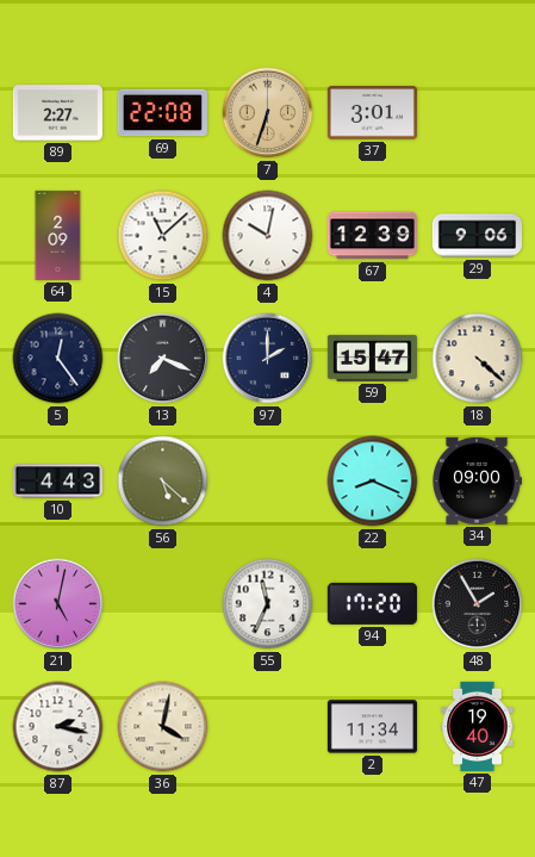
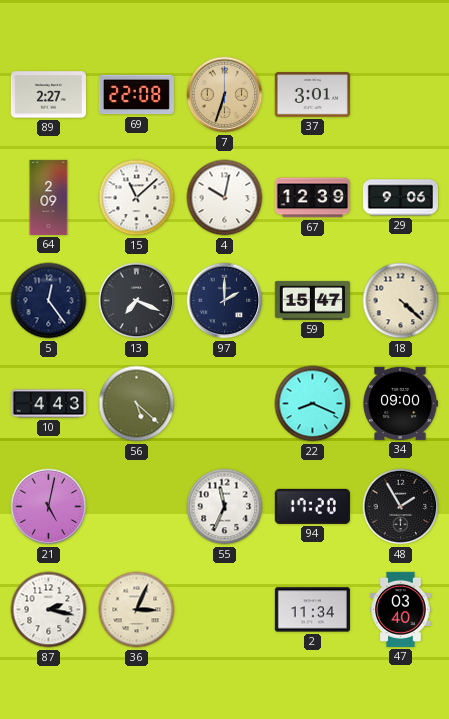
36: 4:02 -> 3:04 (137, 610)
47: 19:40 -> 03:40 (401, 609)
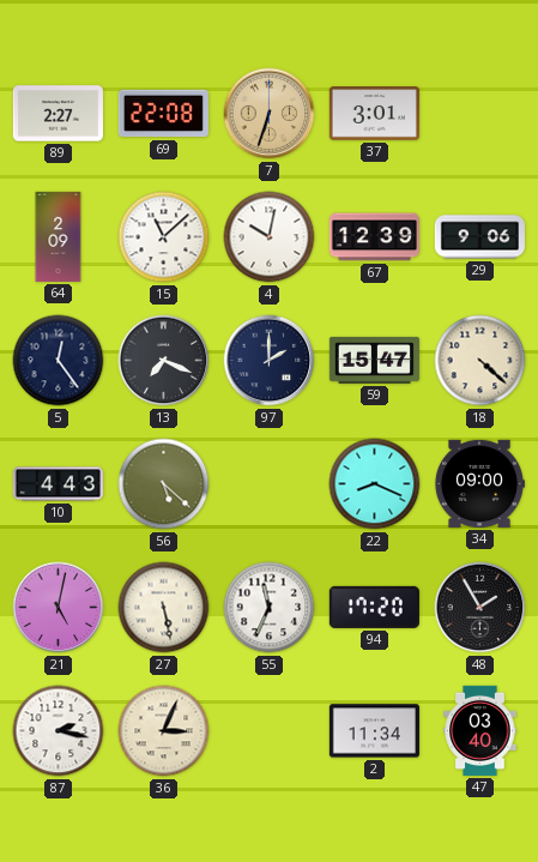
27: none -> 5:28 (164, 608)
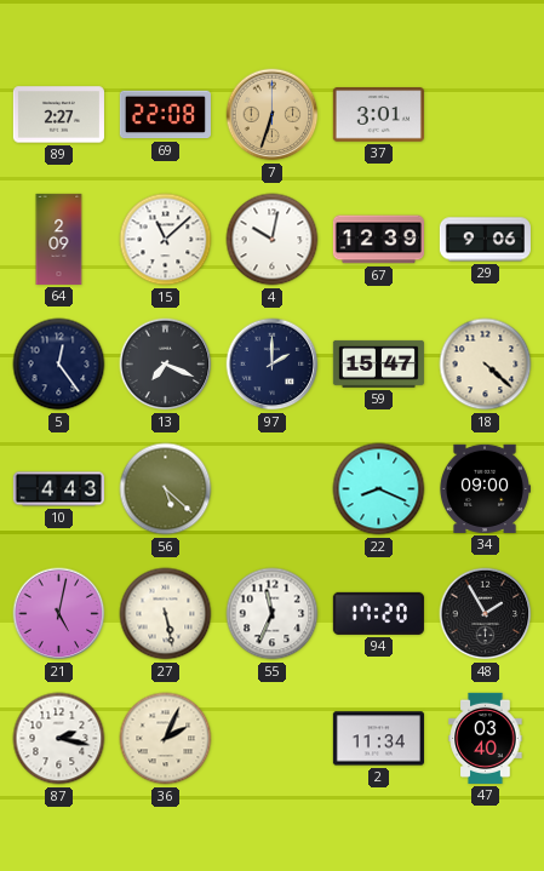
36: 3:04 -> 2:04 (166, 739)
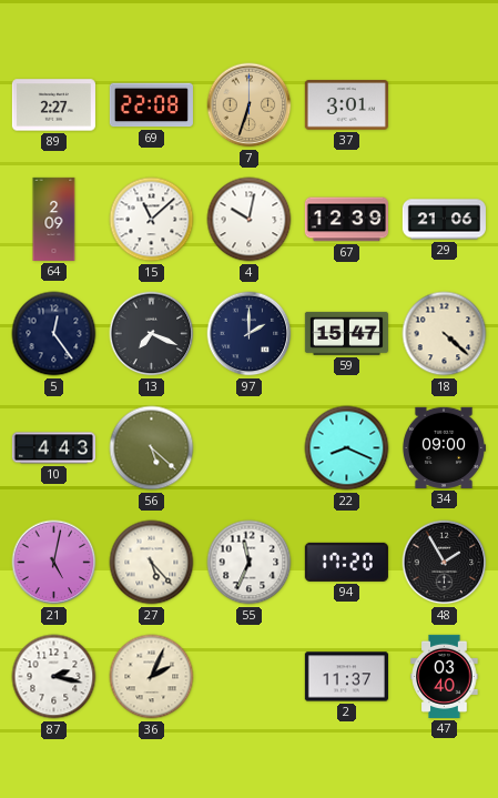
29: 9:06 -> 21:06 (444, 220)
27: 5:28 -> 5:23 (152, 563)
2: 11:34 -> 11:37 (346, 677)
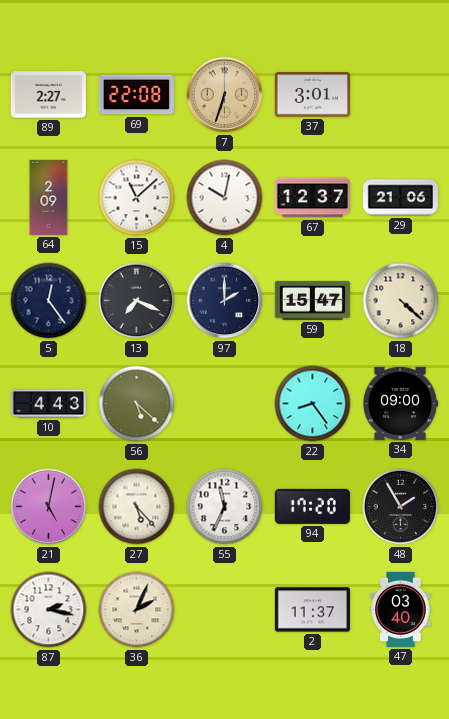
67: 12:39 -> 12:37 (312, 198)
22: 8:19 -> 8:24 (313, 404)
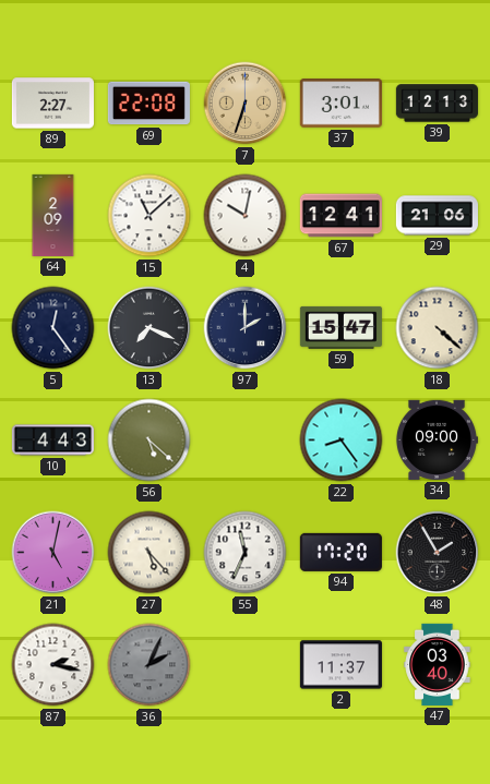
39: none -> 12:13 (437, 104)
67: 12:37 -> 12:41 (340, 216)
36 dial: cream -> grey (150, 665)
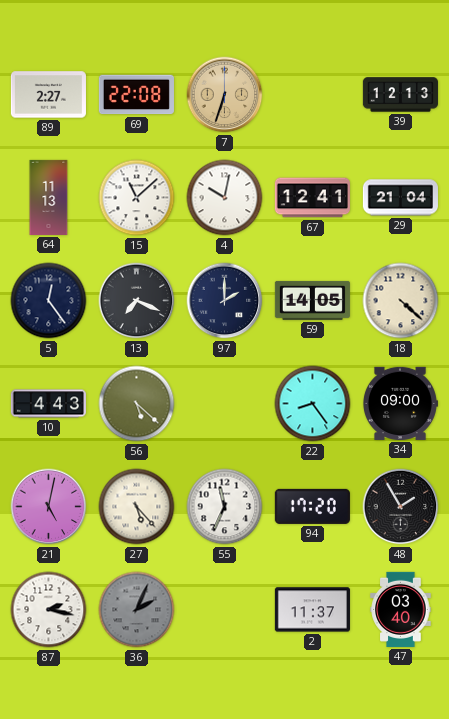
37: 3:01 -> none (340, 104)
64: 2:09 -> 11:13 (49, 197)
29: 21:06 -> 21:04 (400, 198)
59: 15:47 -> 14:05 (312, 300)
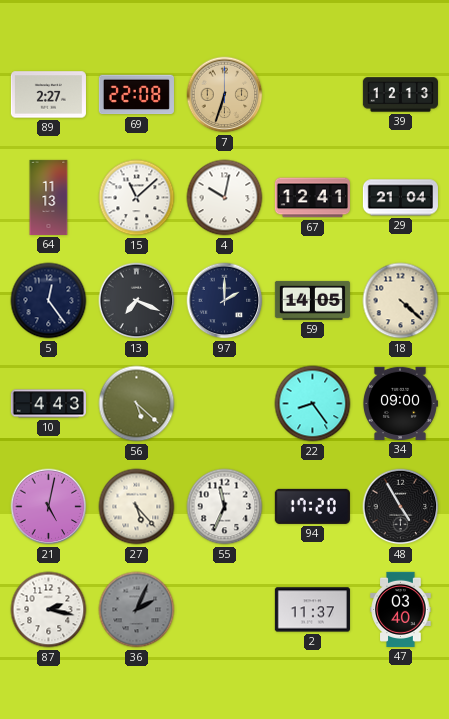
48: 1:55 -> 4:55 (401, 507)
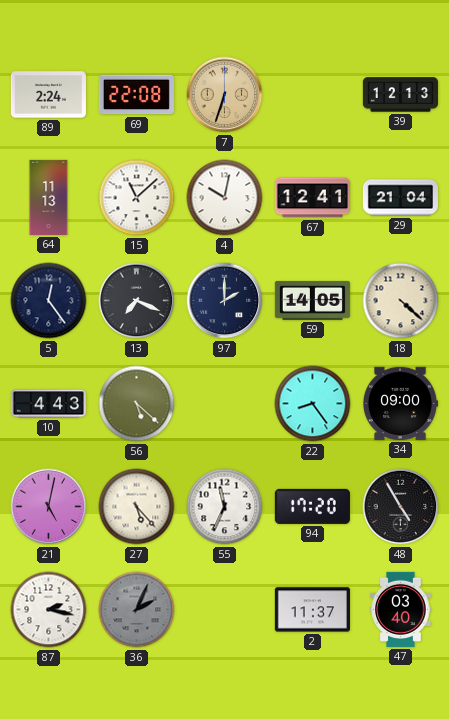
89: 2:27 -> 2:24 (48, 95)
